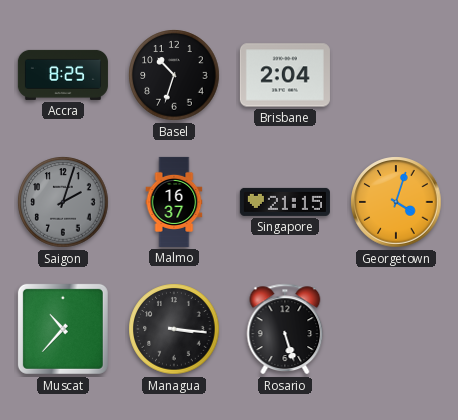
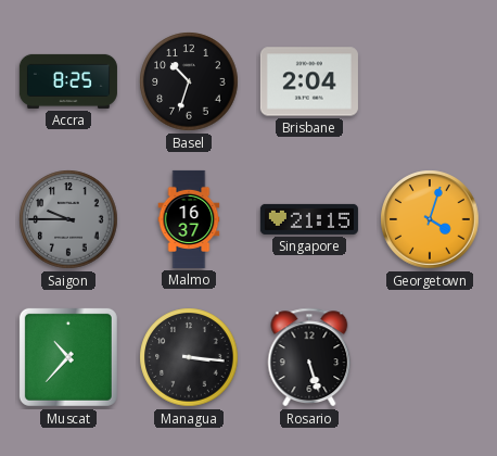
Saigon: 2:03 -> 9:45 (68, 219)
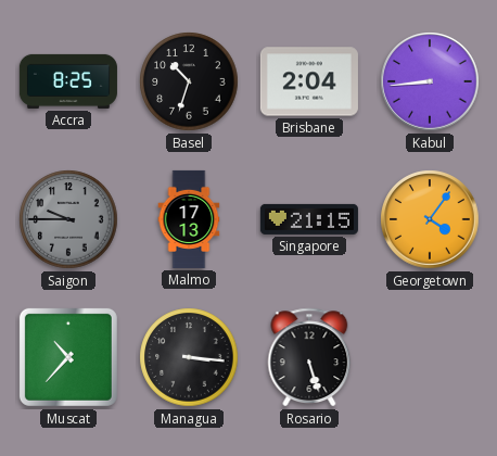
Kabul: none -> 8:44 (430, 81)
Malmo: 16:37 -> 17:13 (189, 219)
Georgetown: 4:03 -> 4:06 (430, 219)
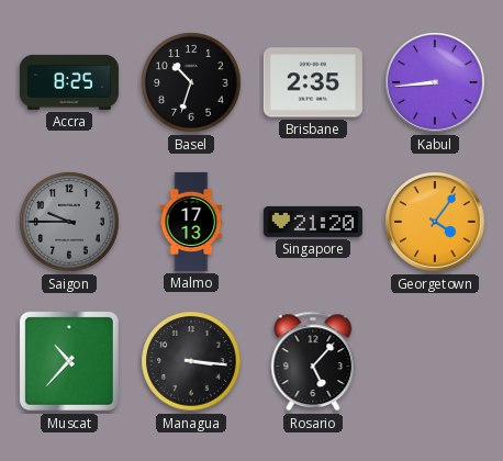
Brisbane: 2:04 -> 2:35 (313, 82)
Singapore: 21:15 -> 21:20 (313, 222)
Rosario: 5:27 -> 5:07 (313, 361)
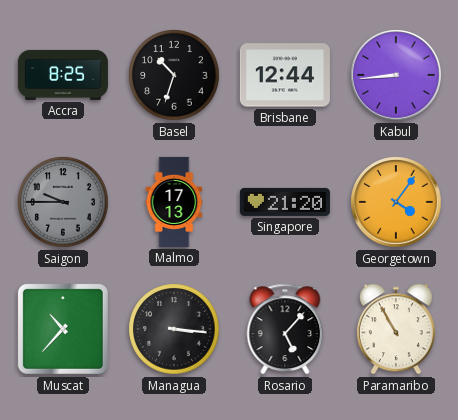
Brisbane: 2:35 -> 12:44 (285, 75)
Paramaribo: none -> 10:55 (396, 329)
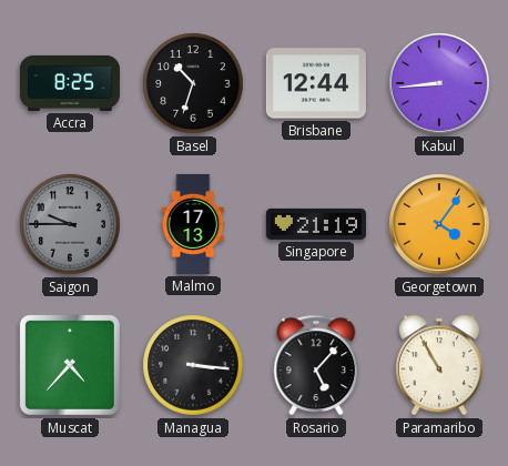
Singapore: 21:20 -> 21:19 (316, 224)
Muscat: 10:37 -> 4:37 (70, 365)
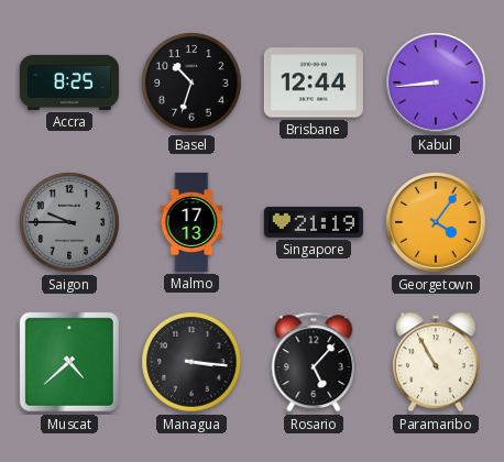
Muscat: 4:37 -> 4:38 (69, 362)
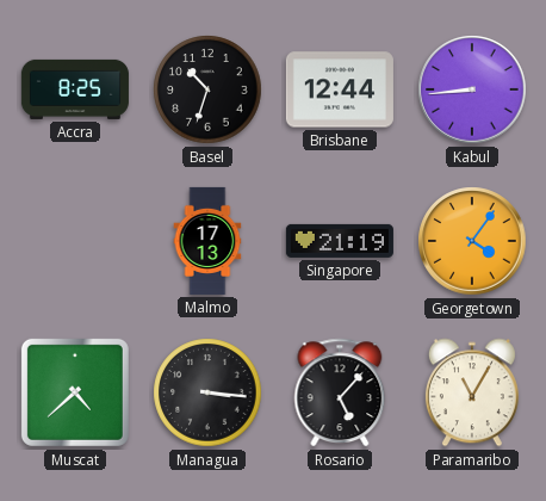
Saigon: 9:45 -> none (69, 222)
Paramaribo: 10:55 -> 11:05 (472, 392)
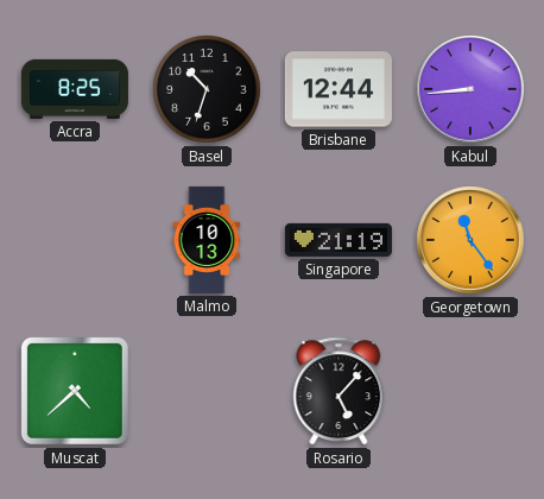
Malmo: 17:13 -> 10:13 (207, 240)
Georgetown: 4:06 -> 11:24 (470, 240)
Managua: 3:16 -> none (207, 392)
Paramaribo: 11:05 -> none (472, 392)
